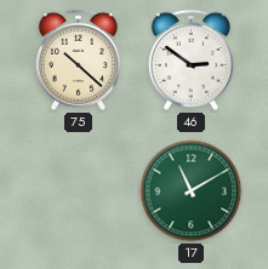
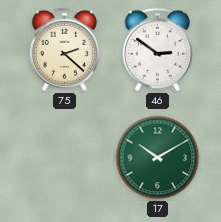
75: 10:22 -> 2:22 (64, 49)
17: 11:10 -> 10:10 (158, 158)
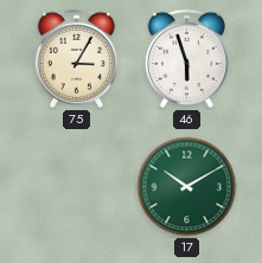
75: 2:22 -> 3:05 (76, 58)
46: 2:51 -> 5:57 (186, 58)
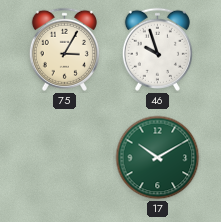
46: 5:57 -> 9:57 (157, 49)
